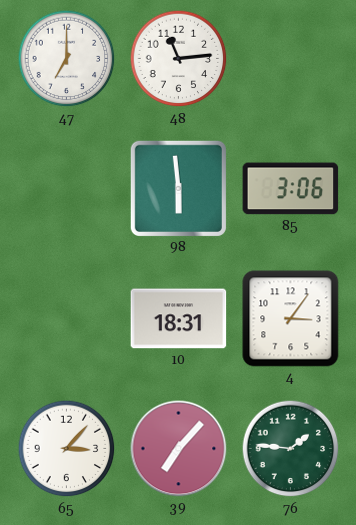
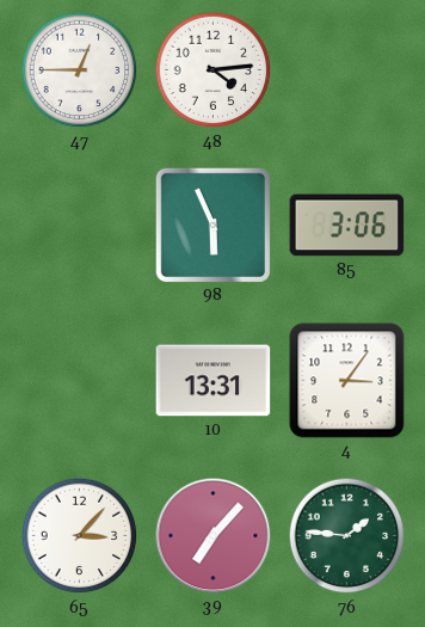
47: 7:00 -> 12:45 (80, 70)
48: 11:14 -> 4:14 (214, 70)
98: 5:59 -> 5:56 (213, 225)
10: 18:31 -> 13:31 (214, 381)
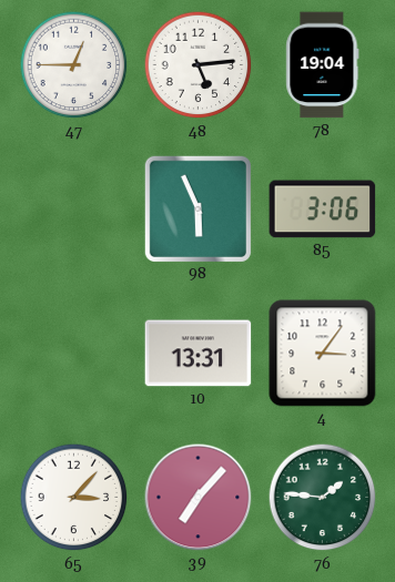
48: 4:14 -> 5:14 (199, 65)
78: none -> 19:04 (323, 65)
